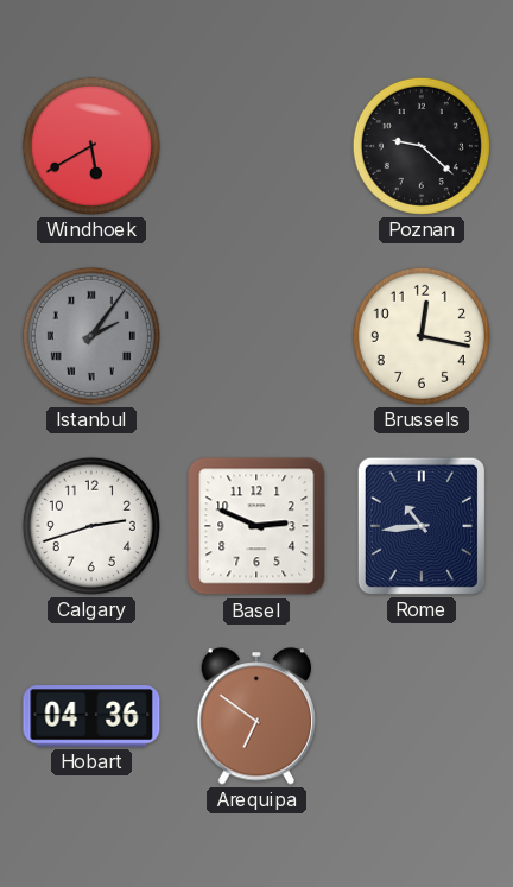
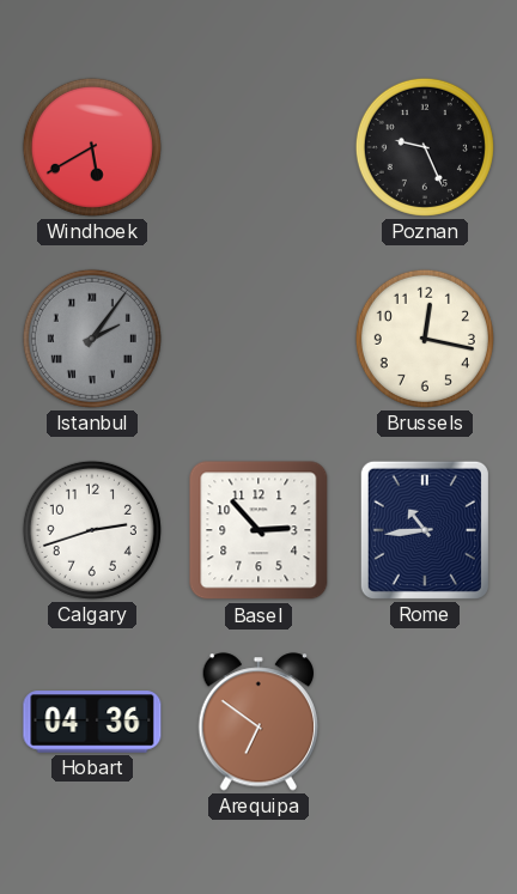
Poznan: 9:22 -> 9:26 (425, 147)
Basel: 2:49 -> 2:53 (258, 530)
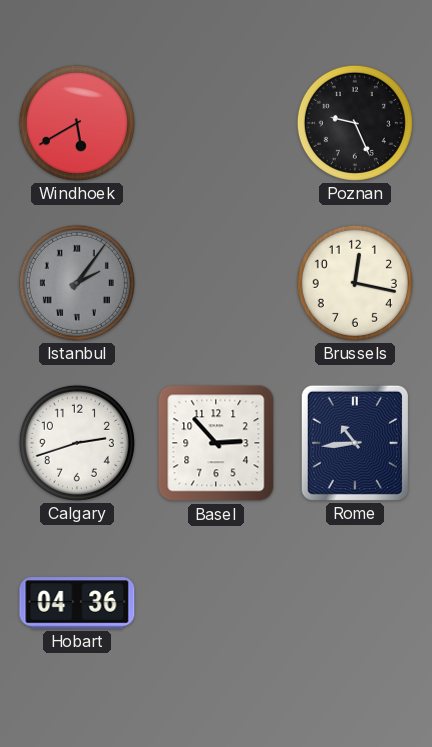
Arequipa: 6:51 -> none (258, 722)
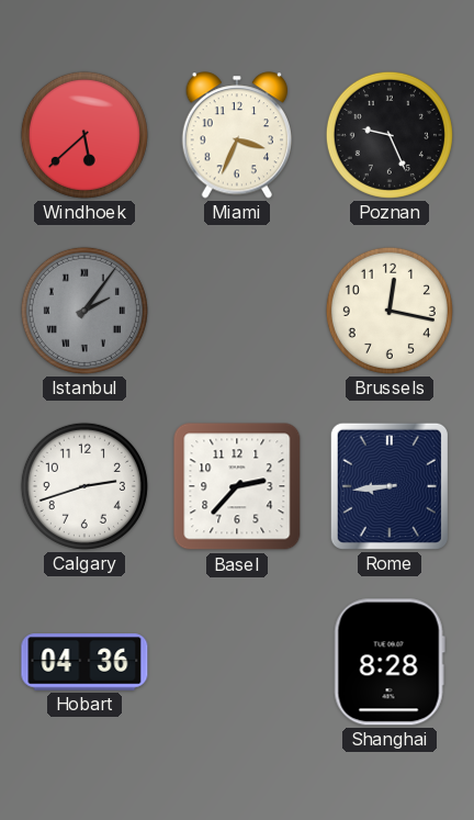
Windhoek: 5:40 -> 5:38 (84, 135)
Miami: none -> 3:34 (237, 135)
Basel: 2:53 -> 2:37 (237, 486)
Rome: 10:44 -> 8:44 (390, 486)
Shanghai: none -> 8:28 (390, 662)
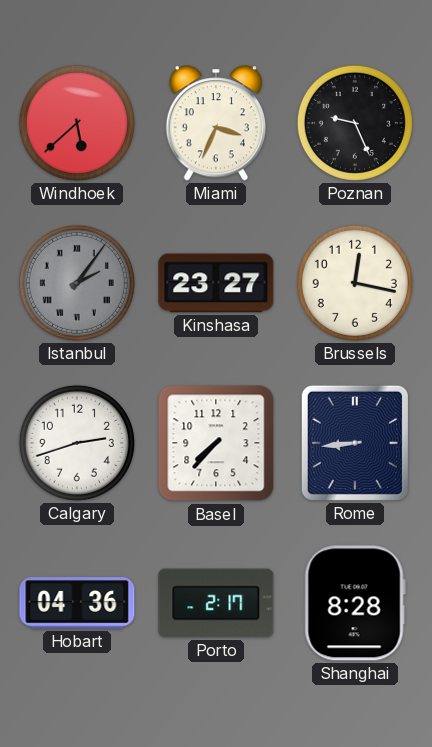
Kinshasa: none -> 23:27 (216, 283)
Basel: 2:37 -> 7:37 (216, 443)
Porto: none -> 2:17 (216, 603)
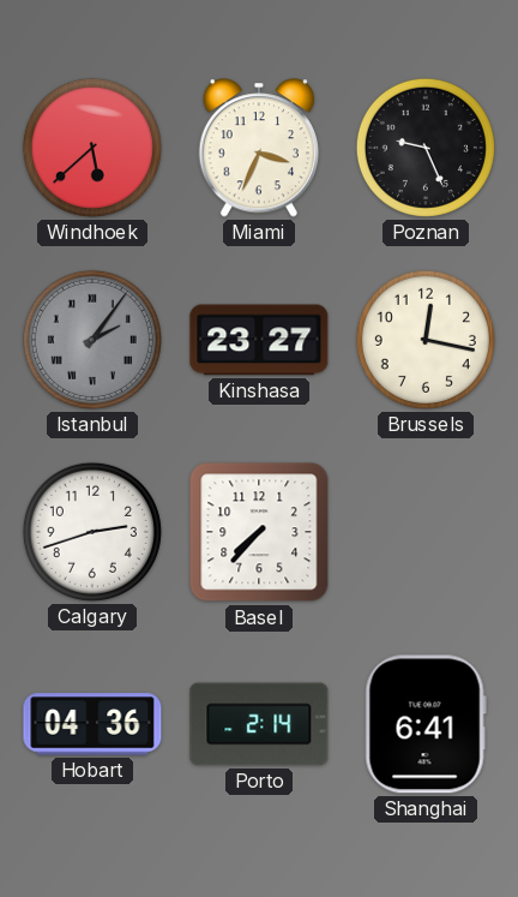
Rome: 8:44 -> none (355, 443)
Porto: 2:17 -> 2:14 (259, 724)
Shanghai: 8:28 -> 6:41 (426, 724)
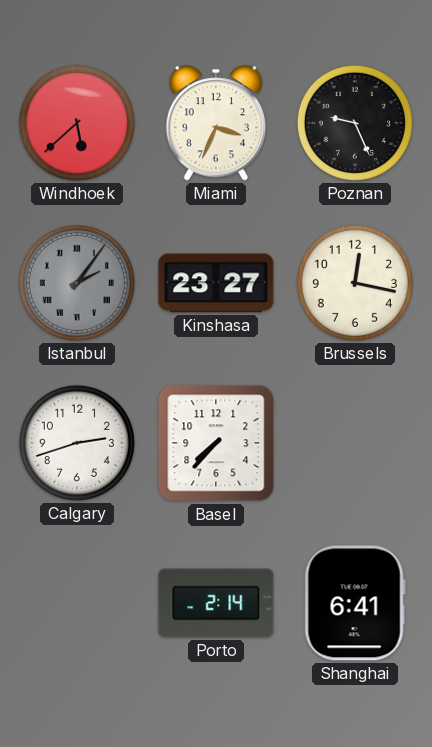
Hobart: 04:36 -> none (92, 724)
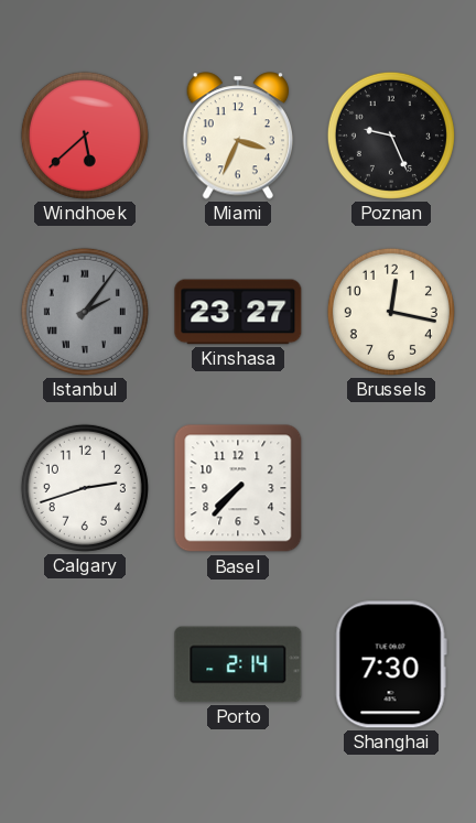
Shanghai: 6:41 -> 7:30 (391, 664)
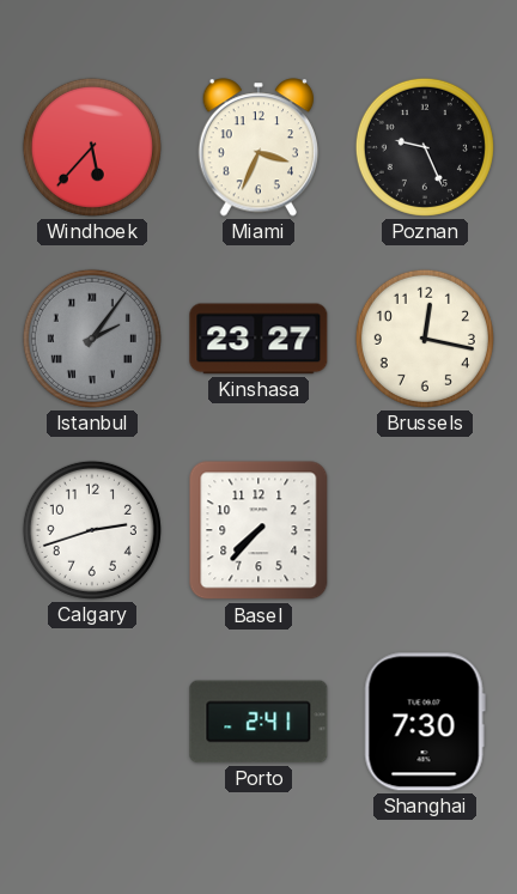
Windhoek: 5:38 -> 5:37 (92, 147)
Porto: 2:14 -> 2:41 (258, 722)
